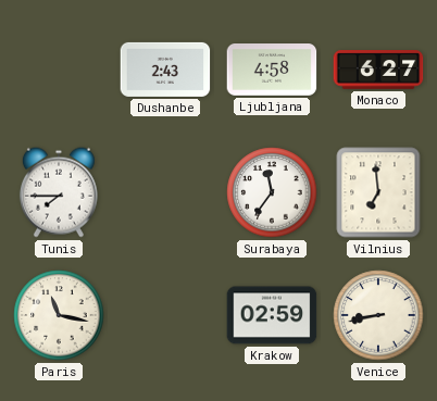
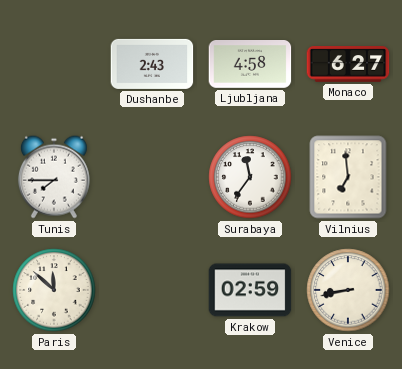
Paris: 11:17 -> 11:52 (54, 290)
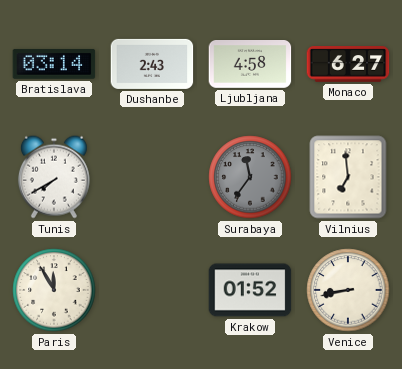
Bratislava: none -> 03:14 (54, 64)
Tunis: 7:45 -> 7:40 (54, 177)
Surabaya dial: white -> grey (250, 177)
Paris: 11:52 -> 11:55 (54, 290)
Krakow: 02:59 -> 01:52 (250, 290)
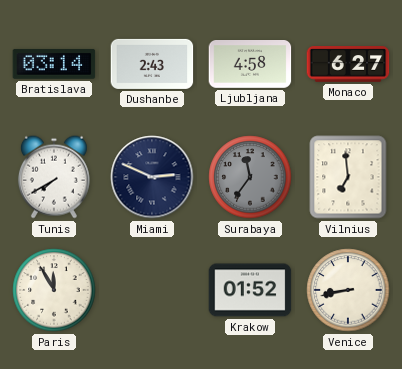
Miami: none -> 2:49 (152, 177)
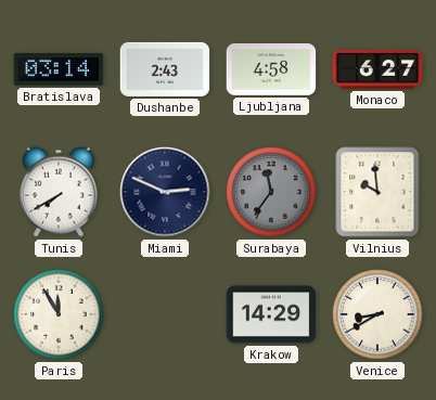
Vilnius: 6:59 -> 9:59 (377, 192)
Krakow: 01:52 -> 14:29 (271, 314)
Venice: 8:43 -> 8:40 (377, 314)
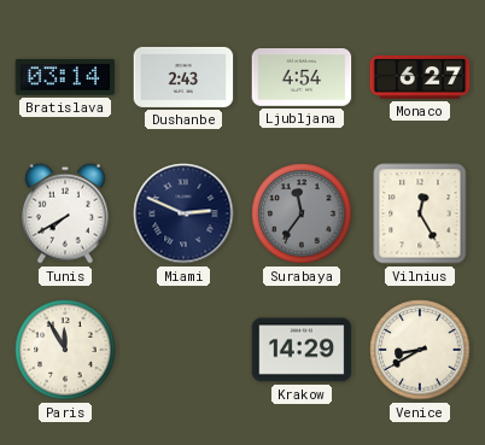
Ljubljana: 4:58 -> 4:54 (302, 78)
Vilnius: 9:59 -> 12:25 (420, 213)
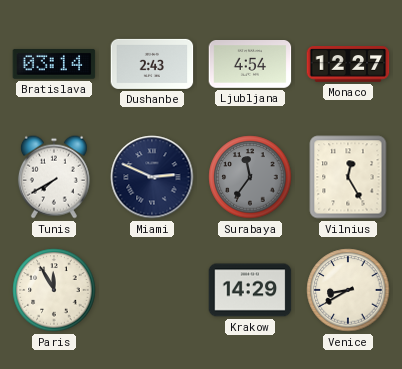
Monaco: 6:27 -> 12:27 (348, 64)
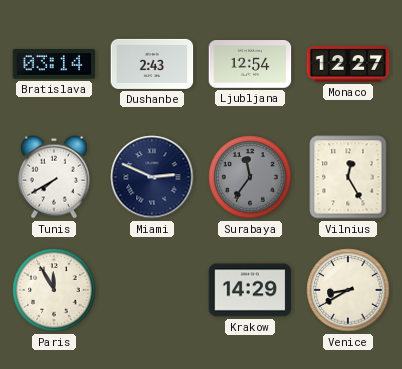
Ljubljana: 4:54 -> 12:54 (250, 65)
